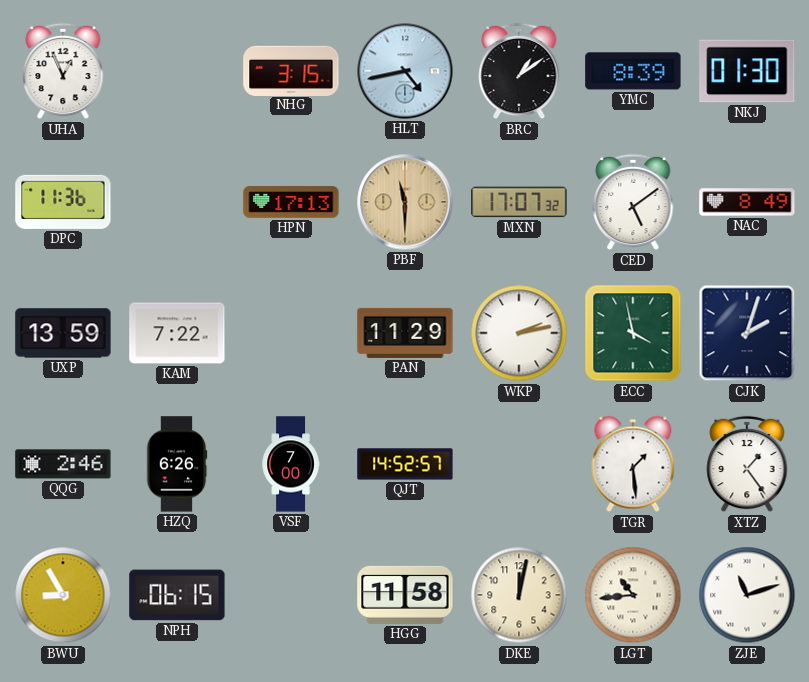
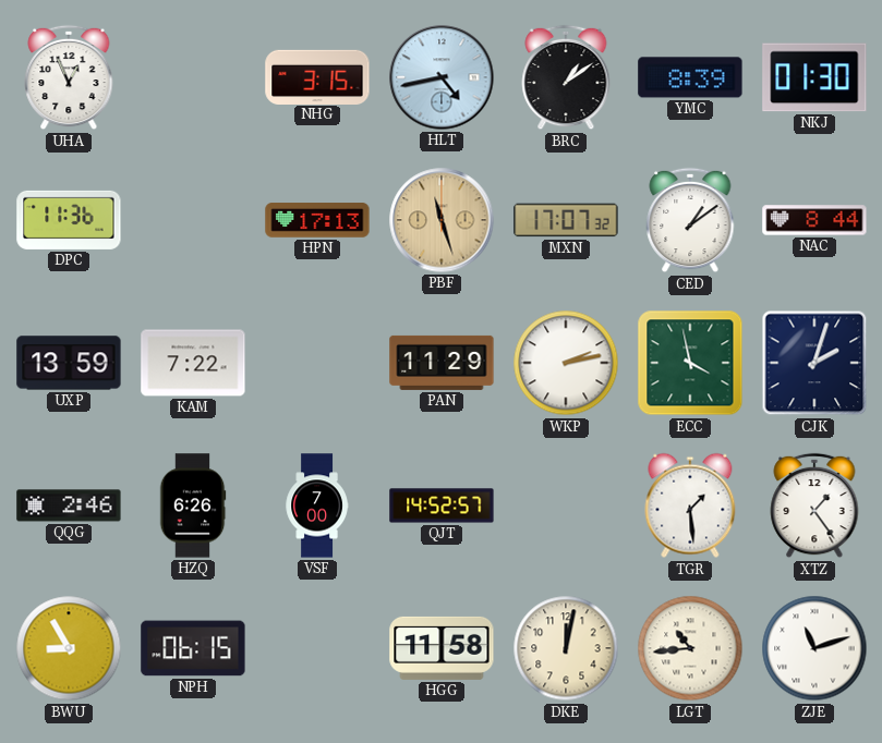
PBF: 11:30 -> 11:27 (442, 220)
CED: 5:09 -> 1:09 (690, 220)
NAC: 8:49 -> 8:44 (814, 220)
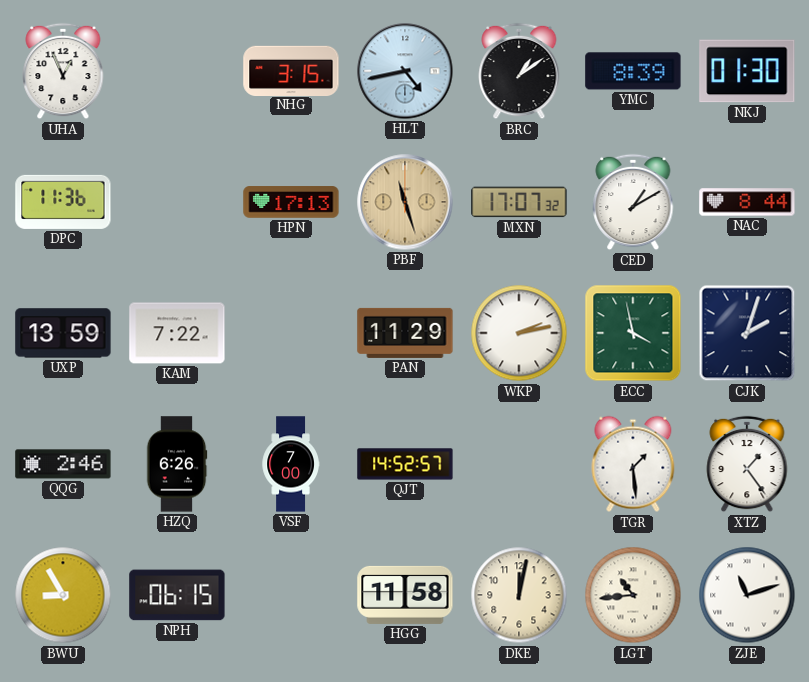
CED: 1:09 -> 1:10 (633, 202)
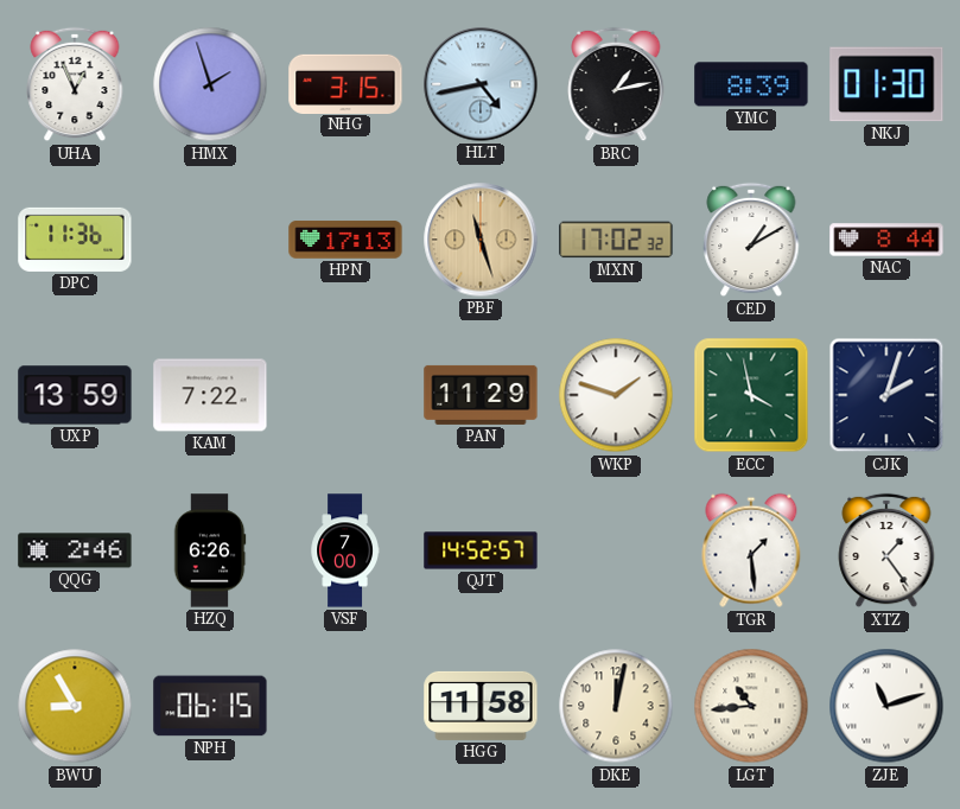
HMX: none -> 1:57 (210, 84)
BRC: 1:09 -> 1:13 (616, 84)
MXN: 17:07 -> 17:02 (616, 240)
WKP: 2:13 -> 1:48 (616, 395)
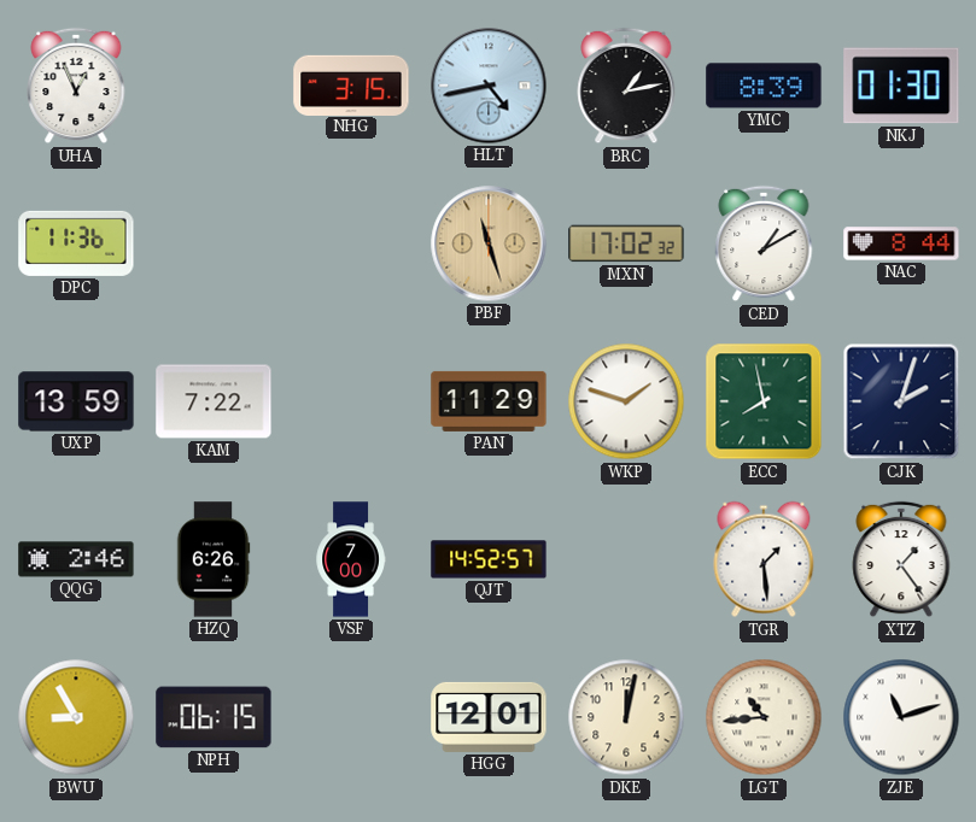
HMX: 1:57 -> none (210, 84)
HPN: 17:13 -> none (345, 240)
ECC: 3:58 -> 7:58 (764, 401)
HGG: 11:58 -> 12:01 (489, 717)
